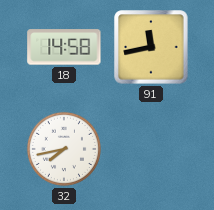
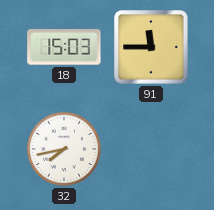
18: 14:58 -> 15:03 (64, 47)
91: 11:43 -> 11:45 (151, 47)
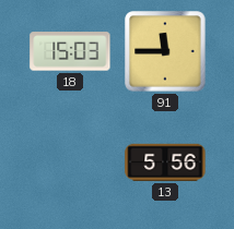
32: 7:43 -> none (64, 149)
13: none -> 5:56 (165, 162)
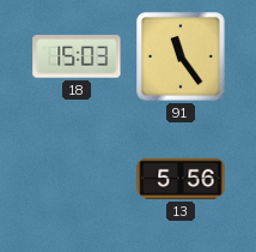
91: 11:45 -> 11:24 (181, 56)
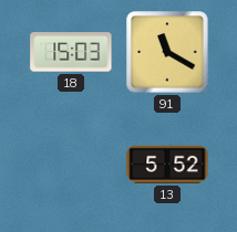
91: 11:24 -> 11:20 (167, 52)
13: 5:56 -> 5:52 (167, 165)
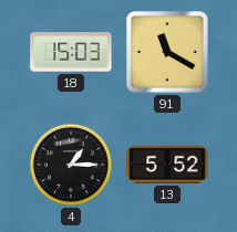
4: none -> 1:15 (71, 165)
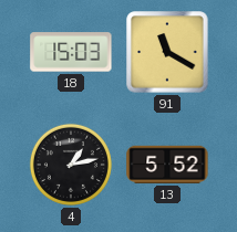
4: 1:15 -> 1:13 (71, 165)
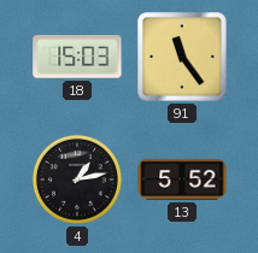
91: 11:20 -> 11:24 (182, 57)
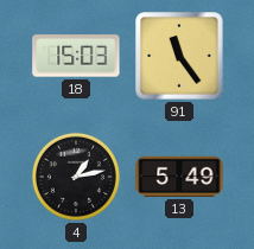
13: 5:52 -> 5:49 (179, 177)
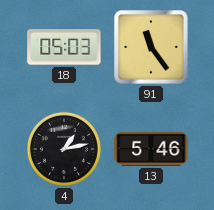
18: 15:03 -> 05:03 (64, 47)
13: 5:49 -> 5:46 (151, 149)
